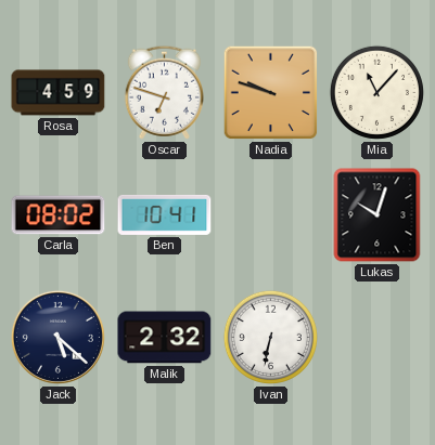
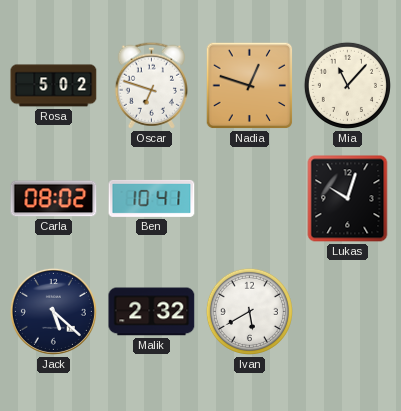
Rosa: 4:59 -> 5:02 (54, 86)
Nadia: 9:48 -> 12:48 (250, 86)
Ivan: 6:32 -> 5:40 (249, 311)
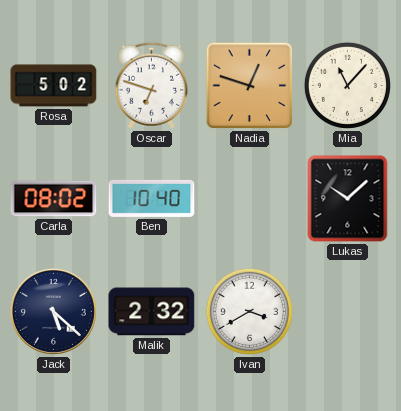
Ben: 10:41 -> 10:40 (152, 198)
Lukas: 10:03 -> 10:08 (348, 199)
Ivan: 5:40 -> 3:40 (249, 311)
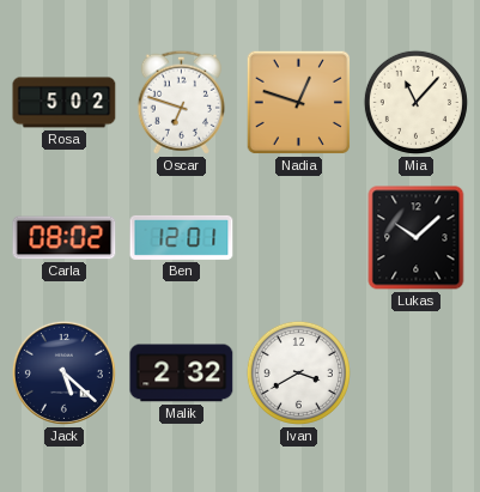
Ben: 10:40 -> 12:01 (182, 237)
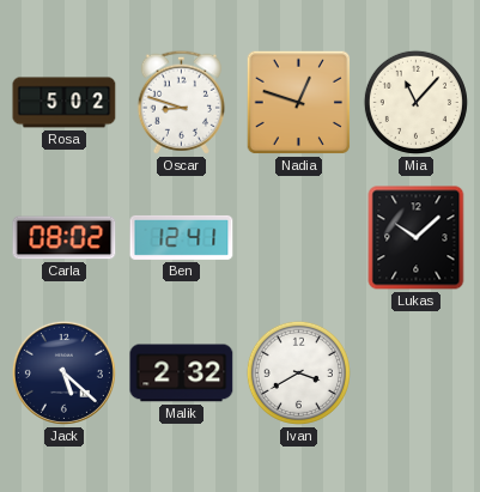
Oscar: 6:48 -> 8:48 (181, 102)
Ben: 12:01 -> 12:41 (182, 237)
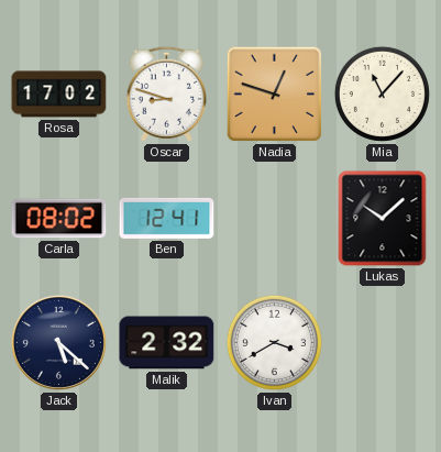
Rosa: 5:02 -> 17:02 (59, 95)
